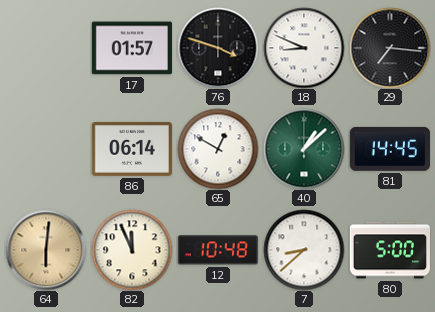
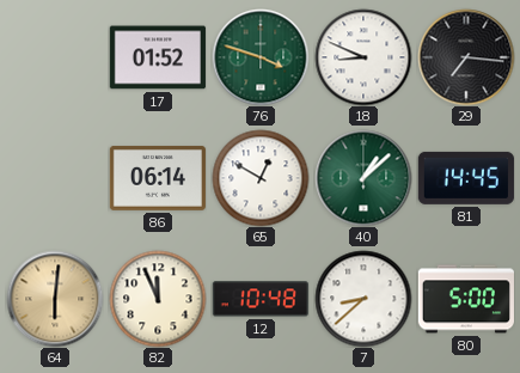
17: 01:57 -> 01:52 (158, 57)
76 dial: black -> green (261, 57)
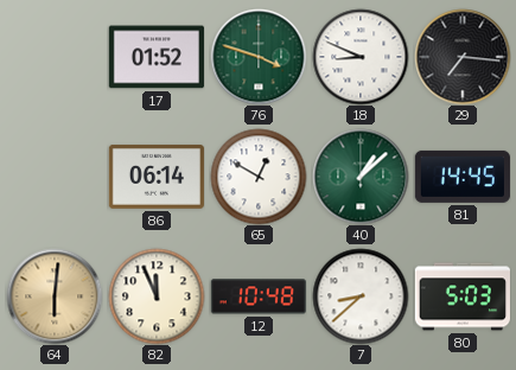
80: 5:00 -> 5:03 (463, 296)
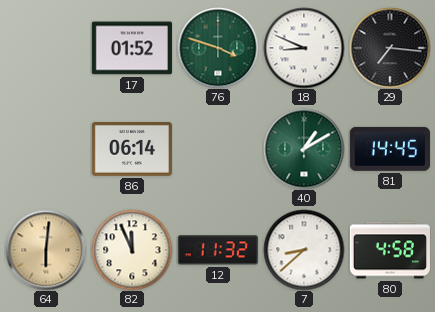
65: 12:50 -> none (259, 177)
40: 1:08 -> 1:10 (304, 149)
12: 10:48 -> 11:32 (218, 250)
80: 5:03 -> 4:58 (390, 250)
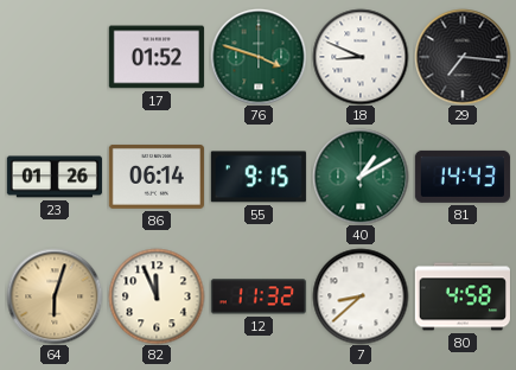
23: none -> 01:26 (55, 177)
55: none -> 9:15 (259, 177)
81: 14:45 -> 14:43 (463, 177)
64: 6:01 -> 6:03 (55, 296)
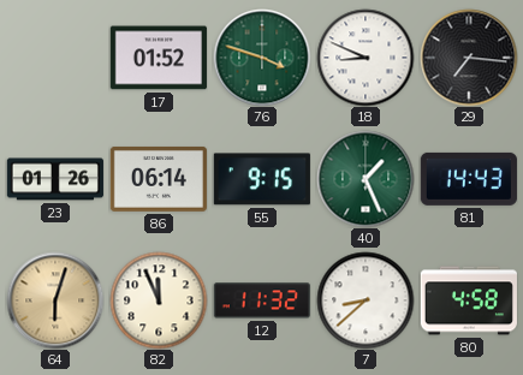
40: 1:10 -> 1:26 (365, 179)
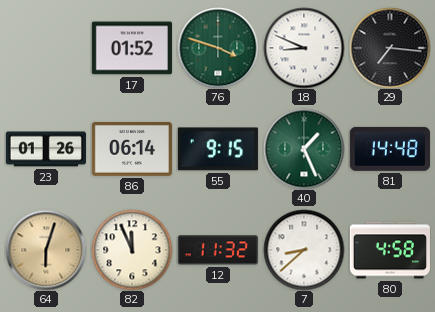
81: 14:43 -> 14:48 (390, 149)
